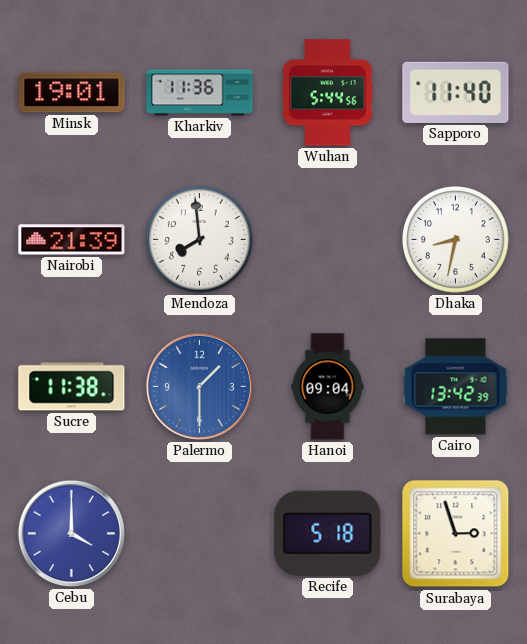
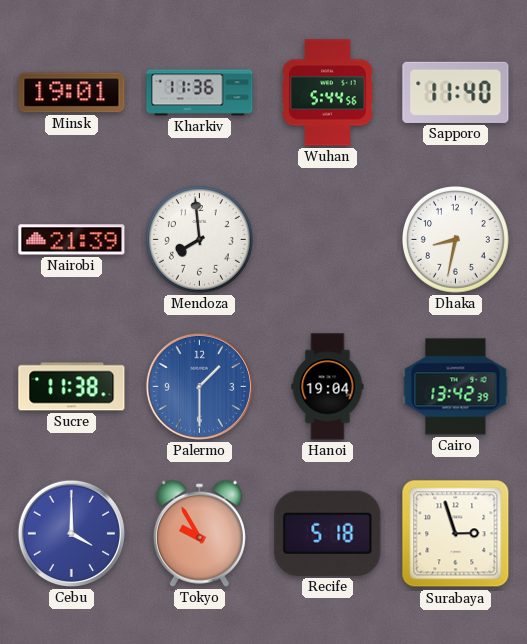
Hanoi: 09:04 -> 19:04 (328, 387)
Tokyo: none -> 9:55 (199, 533)
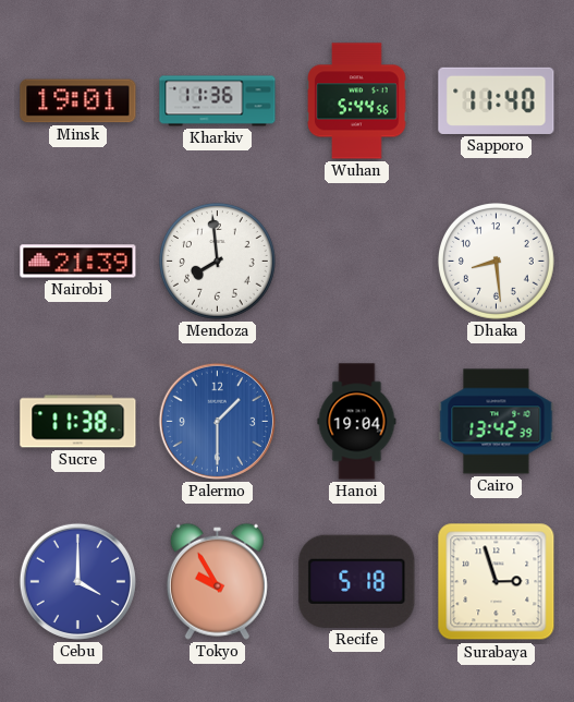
Dhaka: 8:32 -> 8:29 (497, 262)
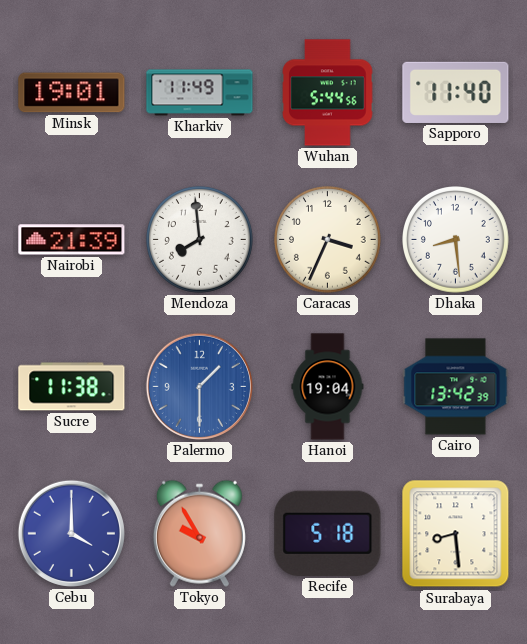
Kharkiv: 11:36 -> 11:49 (200, 93)
Caracas: none -> 3:34 (328, 240)
Surabaya: 2:57 -> 8:29 (456, 534)
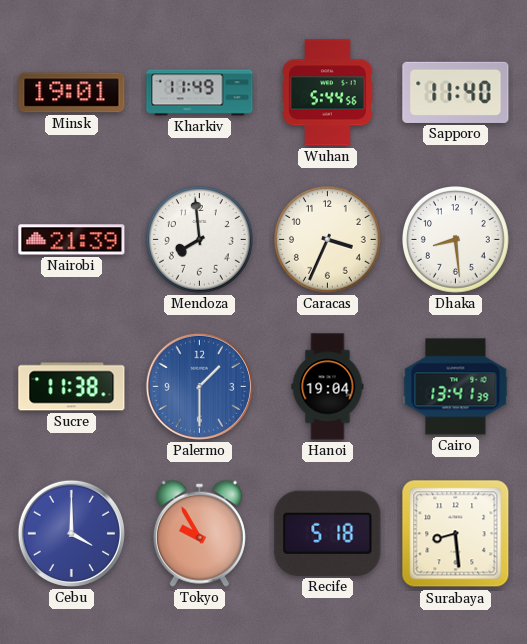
Cairo: 13:42 -> 13:41 (456, 387)
